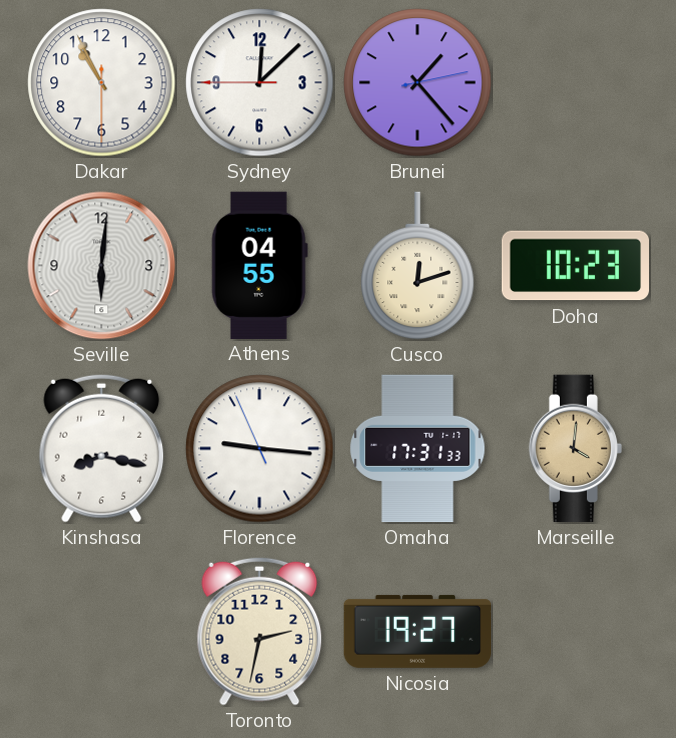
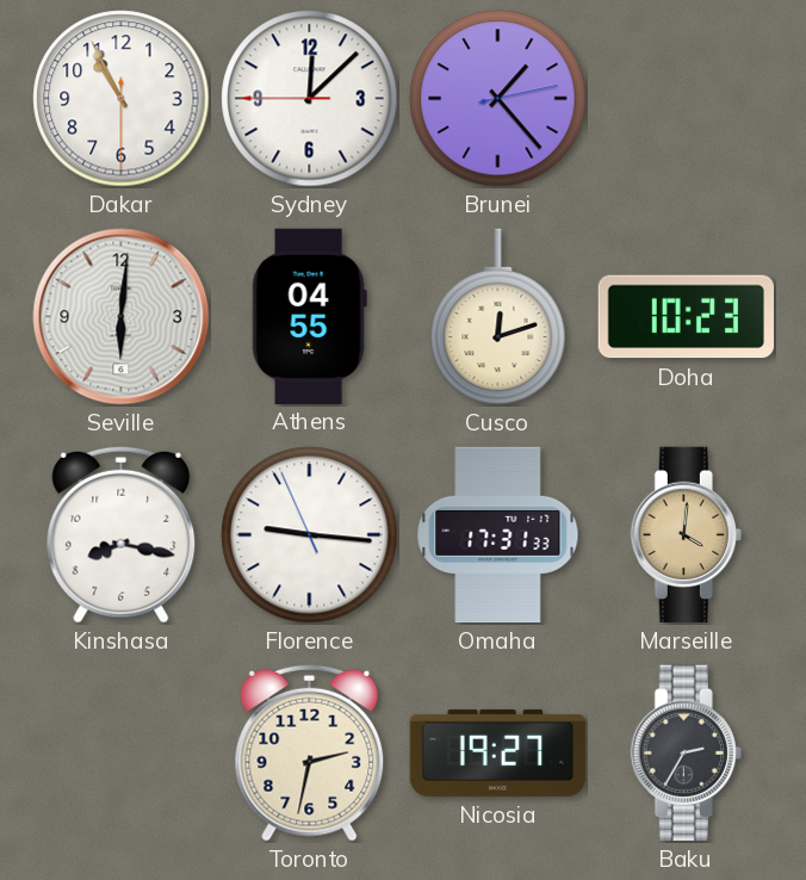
Baku: none -> 2:35 (686, 754)
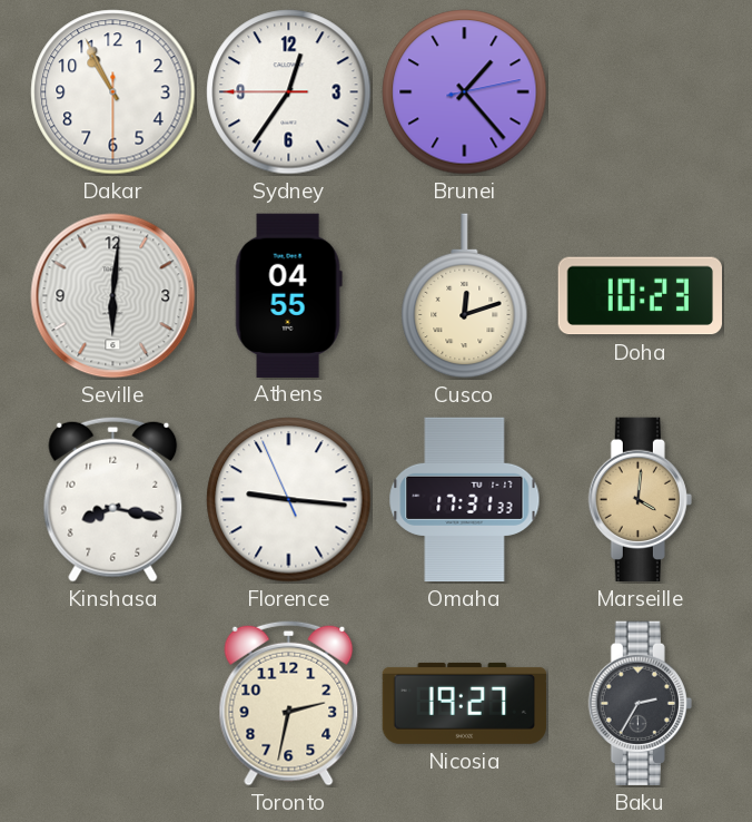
Sydney: 12:07 -> 12:35 (289, 92)
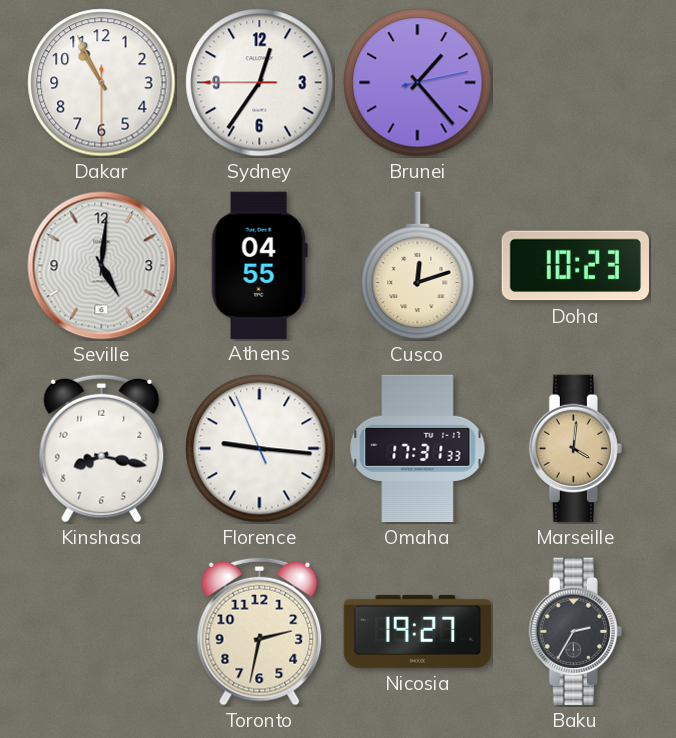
Seville: 6:01 -> 5:01 (102, 266)
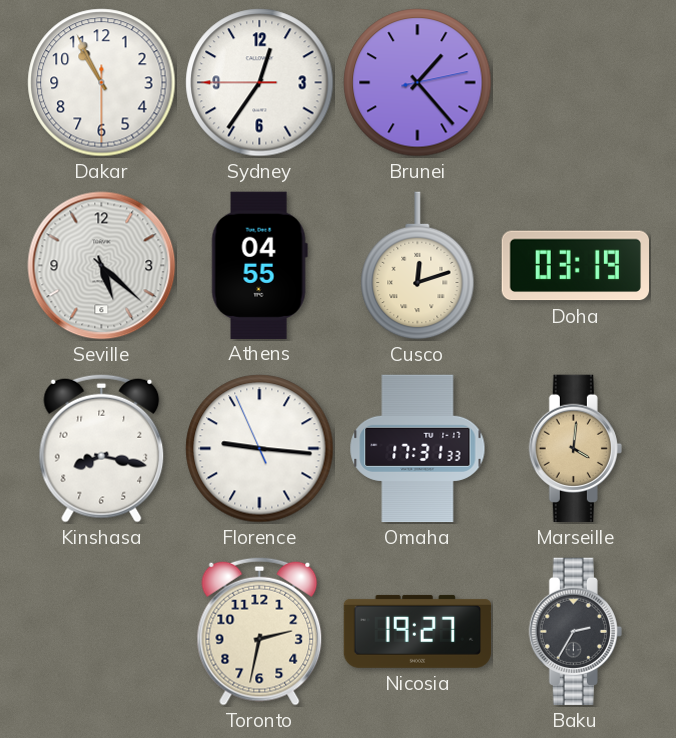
Seville: 5:01 -> 5:22 (102, 266)
Doha: 10:23 -> 03:19 (575, 266)
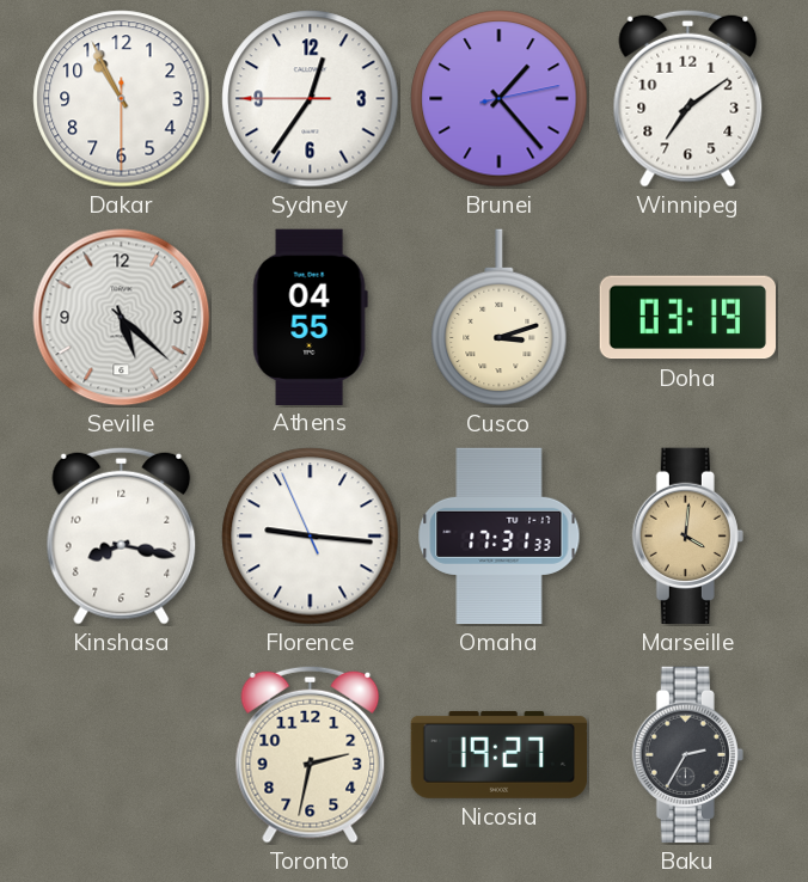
Winnipeg: none -> 7:09 (688, 98)
Cusco: 12:12 -> 3:12 (500, 318)
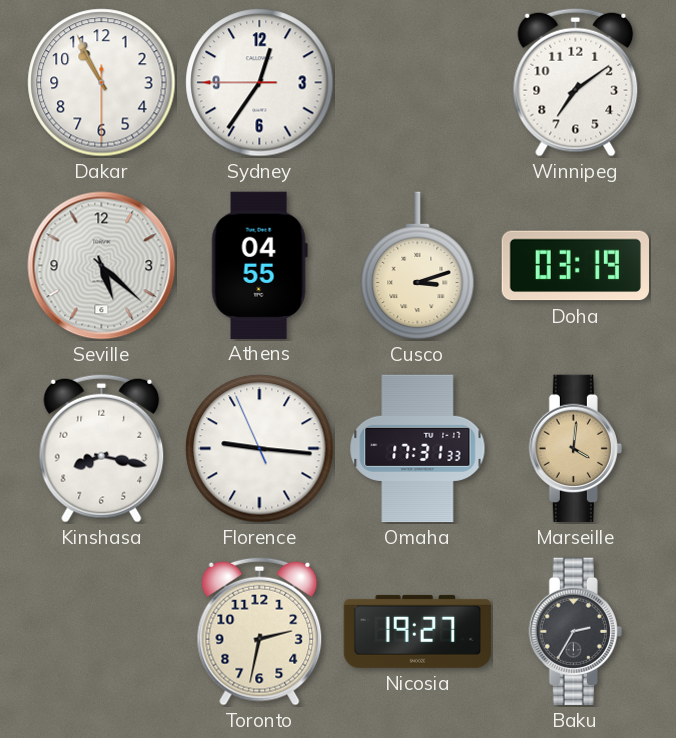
Brunei: 1:23 -> none (500, 99)
